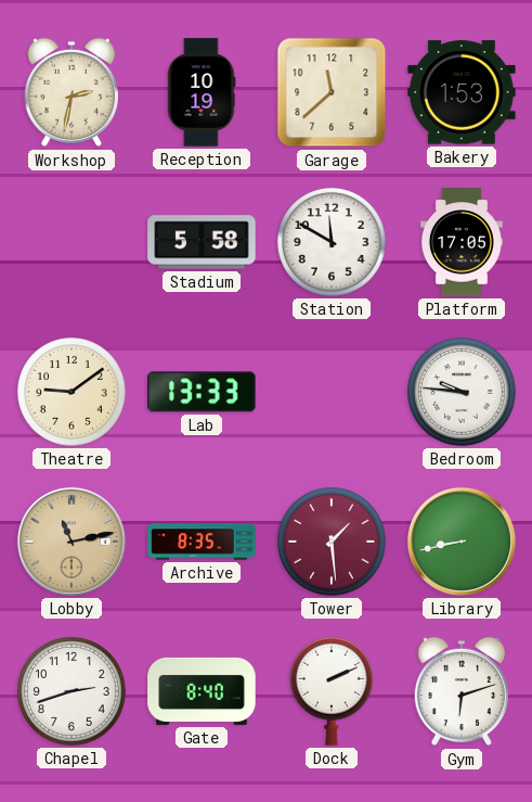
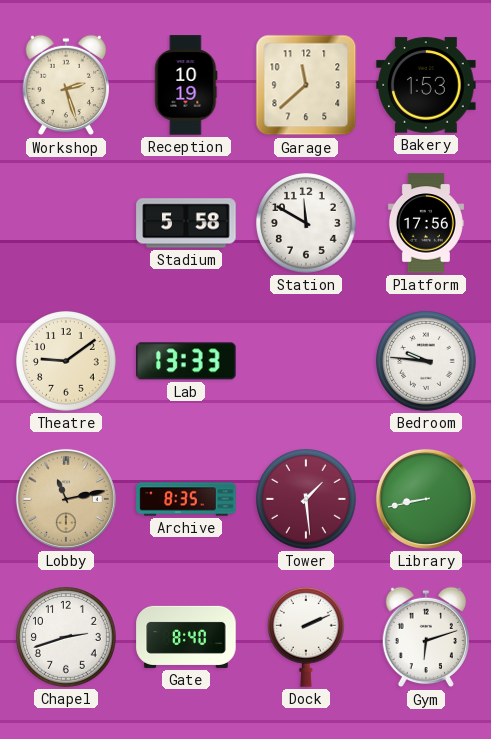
Workshop: 2:32 -> 2:27 (65, 85)
Platform: 17:05 -> 17:56 (426, 223)
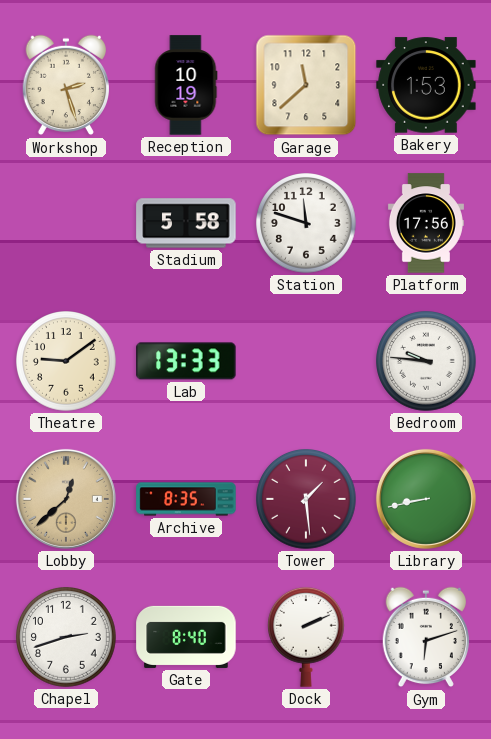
Station: 11:50 -> 11:48 (307, 224)
Lobby: 11:13 -> 12:38 (66, 499)
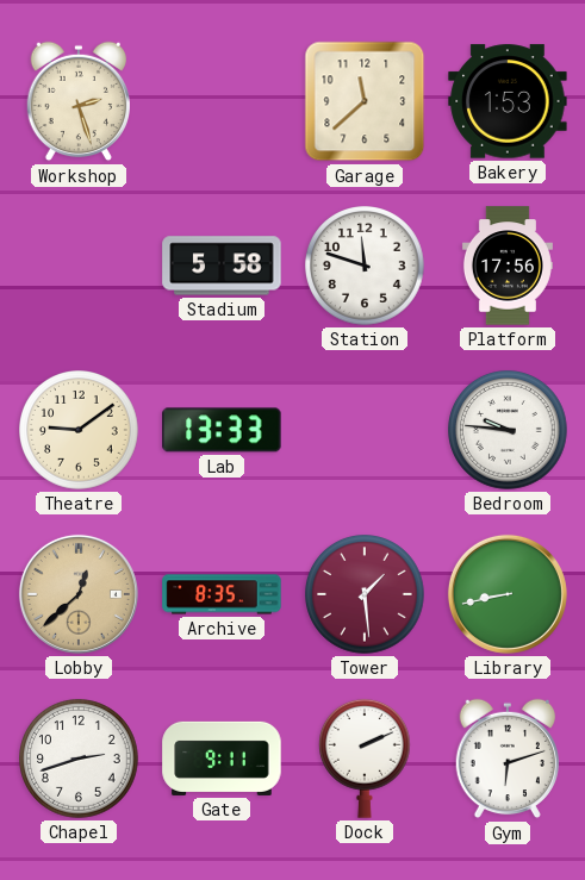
Reception: 10:19 -> none (186, 85)
Gate: 8:40 -> 9:11 (222, 759)
